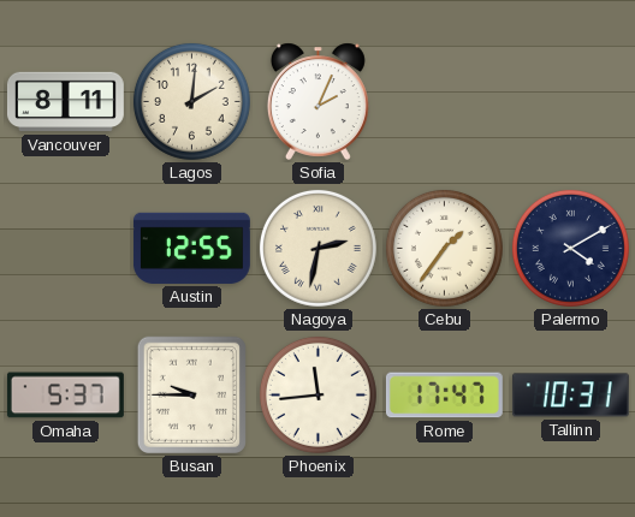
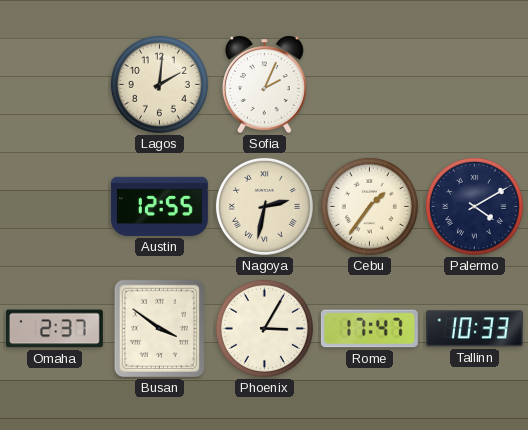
Vancouver: 8:11 -> none (65, 102)
Omaha: 5:37 -> 2:37 (54, 329)
Busan: 9:45 -> 3:51 (159, 328)
Phoenix: 11:44 -> 3:05 (264, 328)
Tallinn: 10:31 -> 10:33 (474, 329)
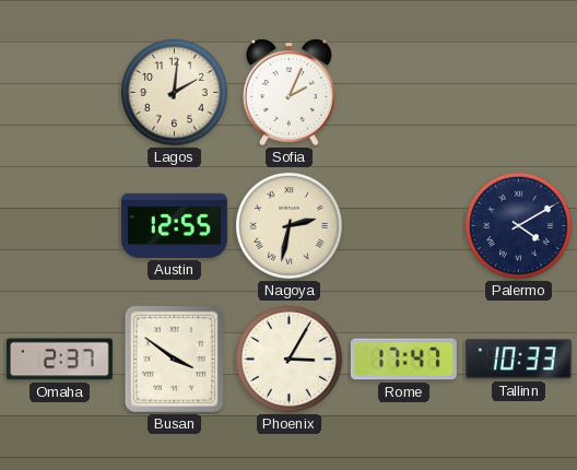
Cebu: 1:36 -> none (369, 206)
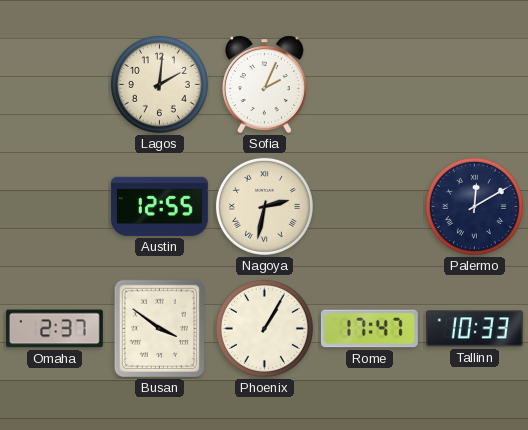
Palermo: 4:10 -> 12:10 (474, 206)
Phoenix: 3:05 -> 1:05 (264, 328)
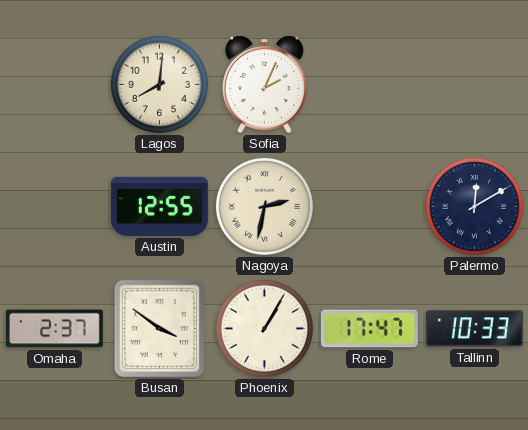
Lagos: 2:01 -> 8:01 (159, 84)
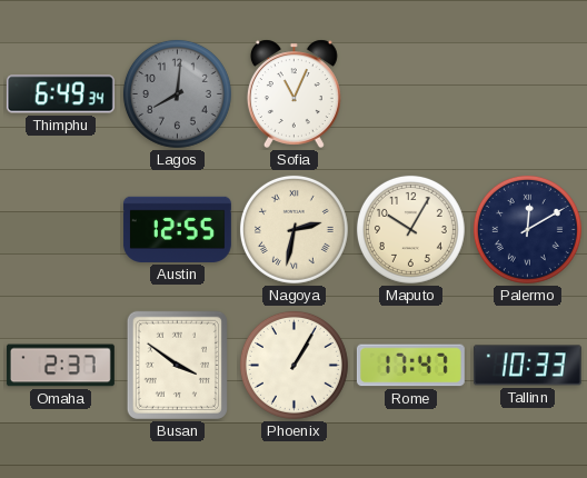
Thimphu: none -> 6:49 (60, 94)
Lagos dial: cream -> grey (177, 93)
Sofia: 2:04 -> 11:04 (293, 93)
Maputo: none -> 10:05 (410, 229)
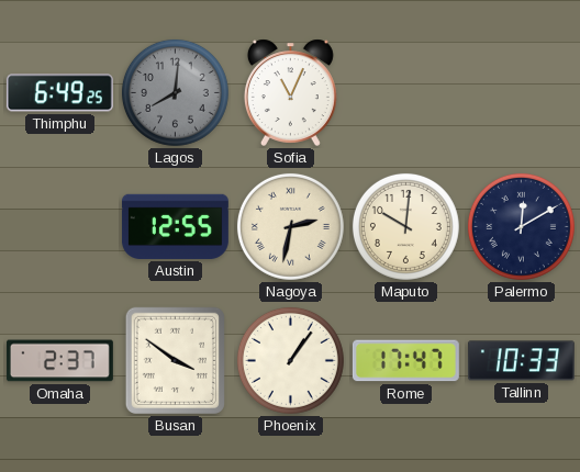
Thimphu: 6:49:34 -> 6:49:25 (59, 93)
Maputo: 10:05 -> 10:01 (405, 226)
Phoenix: 1:05 -> 1:06 (290, 360)
